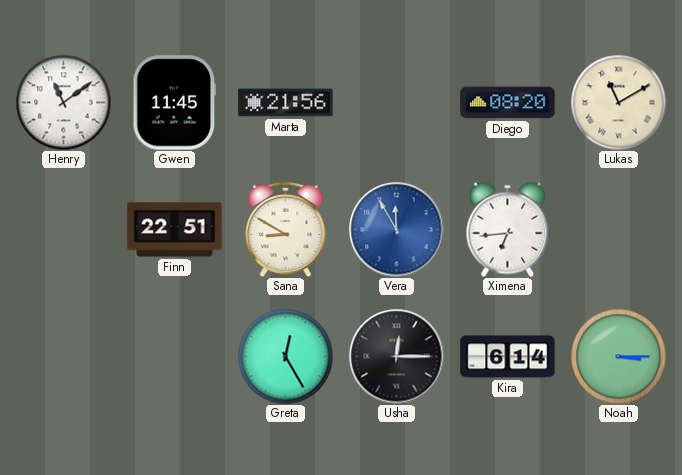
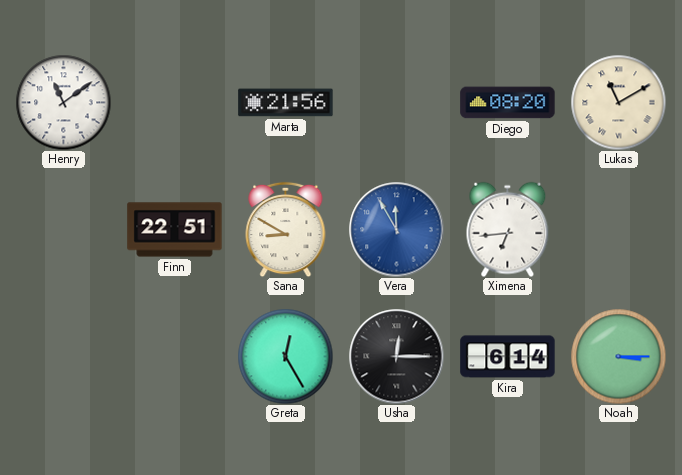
Gwen: 11:45 -> none (175, 103)
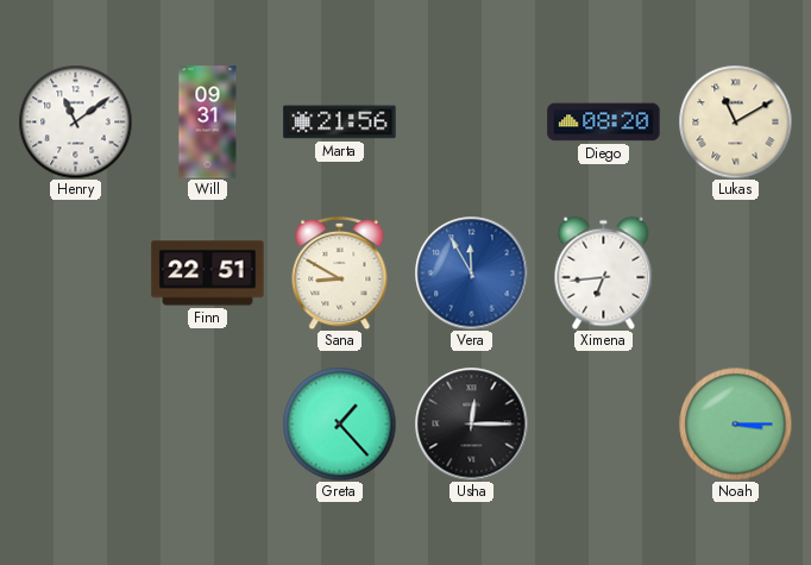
Will: none -> 09:31 (208, 123)
Greta: 12:25 -> 1:23 (339, 423)
Kira: 6:14 -> none (508, 357)
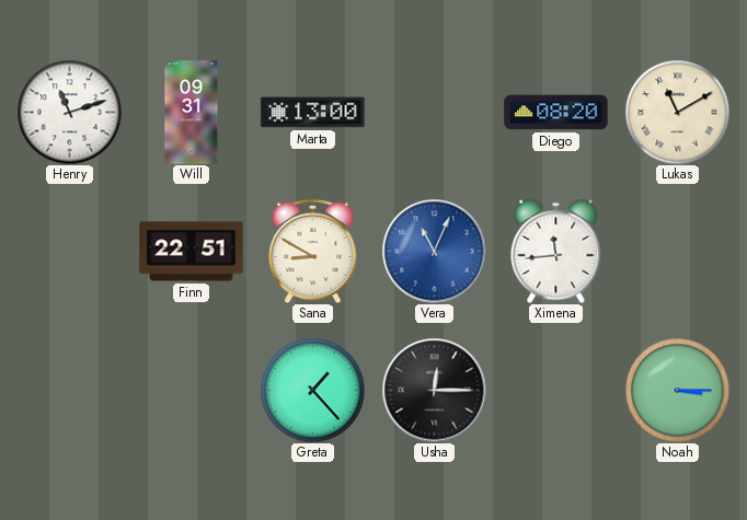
Henry: 11:09 -> 11:12 (69, 112)
Marta: 21:56 -> 13:00 (313, 113)
Vera: 11:55 -> 11:04 (434, 251)
Ximena: 6:44 -> 11:44 (556, 251)
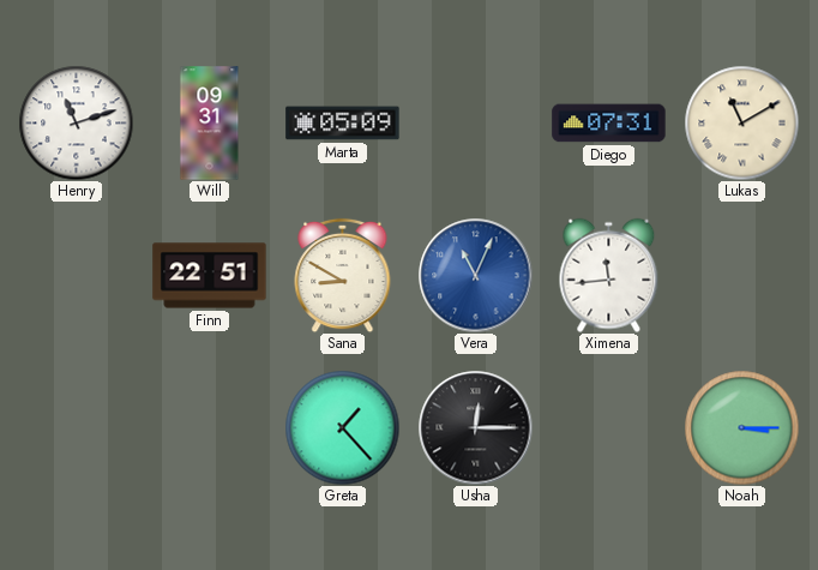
Marta: 13:00 -> 05:09 (343, 124)
Diego: 08:20 -> 07:31 (609, 124)
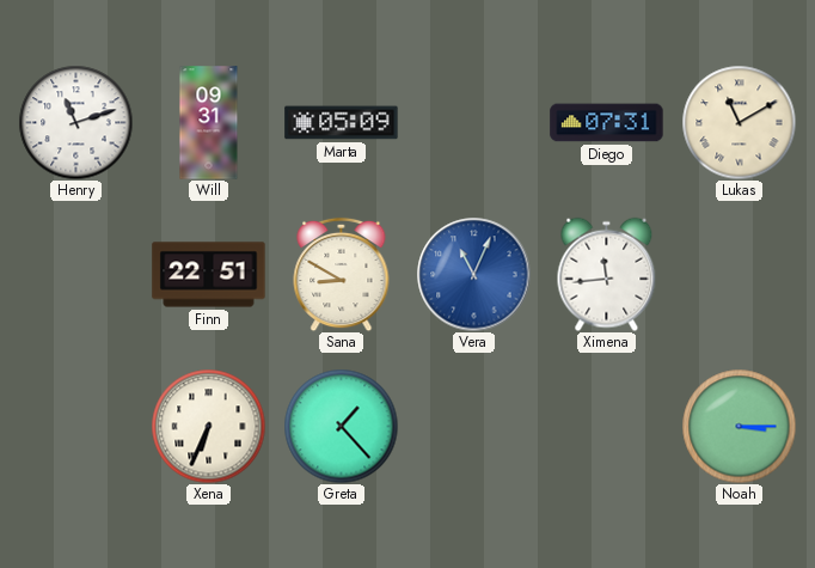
Xena: none -> 6:34 (208, 426)
Usha: 12:15 -> none (475, 427)
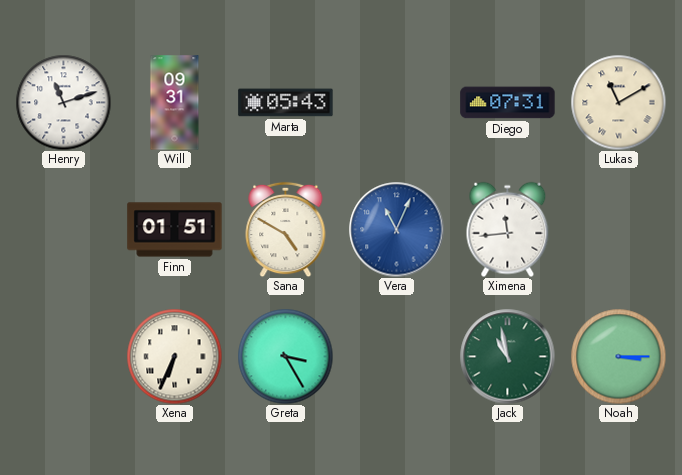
Marta: 05:09 -> 05:43 (286, 103)
Finn: 22:51 -> 01:51 (175, 230)
Sana: 8:50 -> 4:50 (286, 229)
Greta: 1:23 -> 3:25 (285, 356)
Jack: none -> 10:58 (507, 356)
